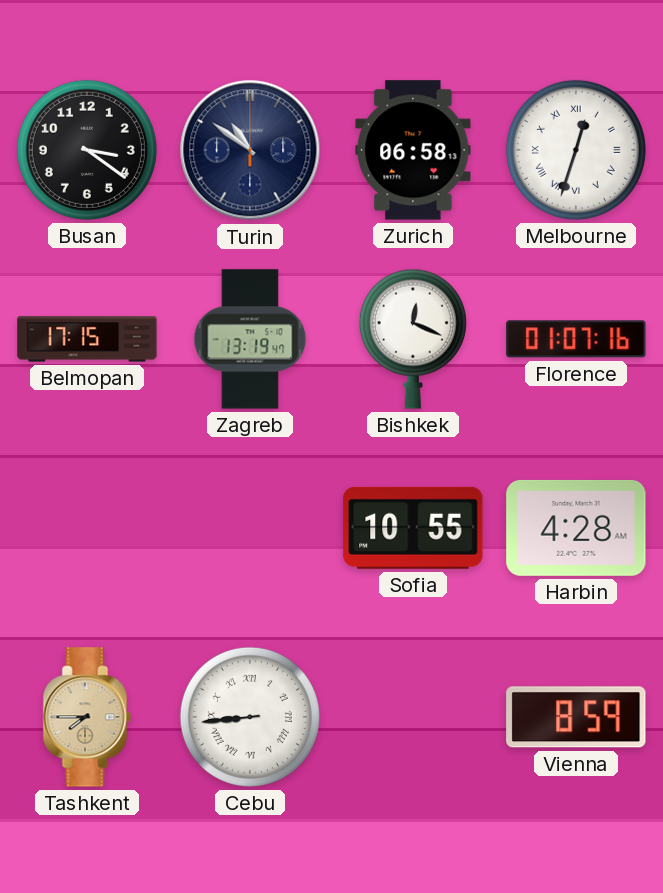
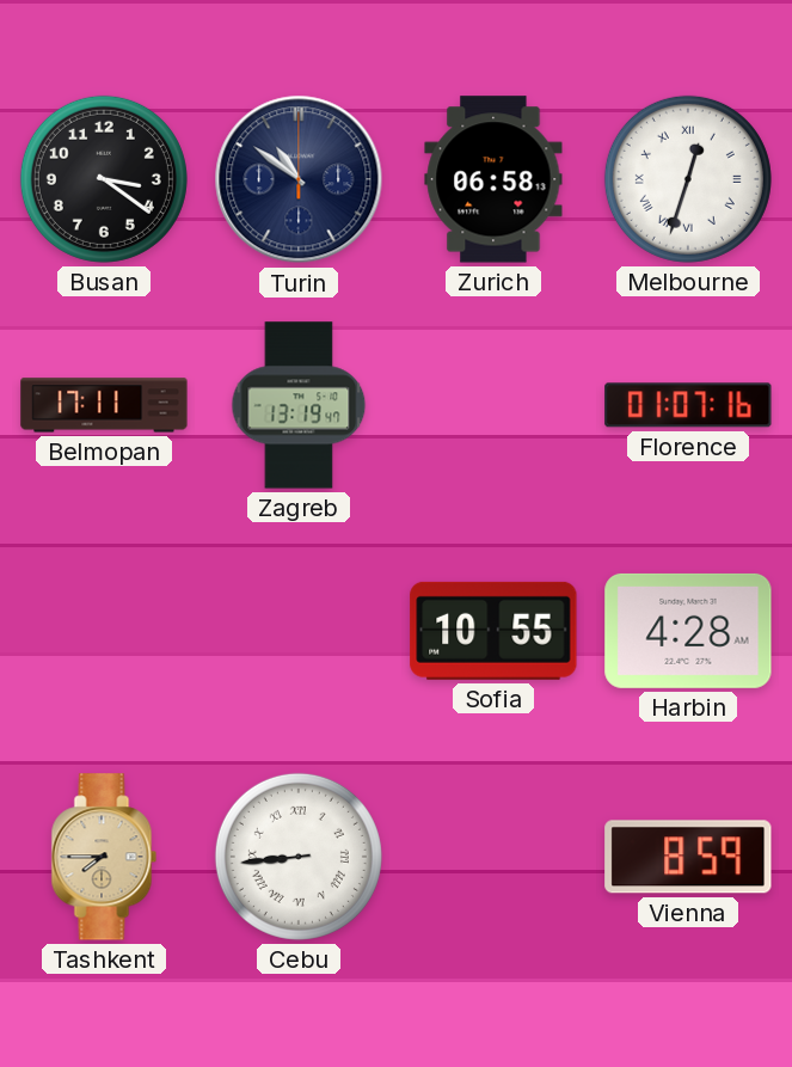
Belmopan: 17:15 -> 17:11 (104, 405)
Bishkek: 12:19 -> none (413, 339)
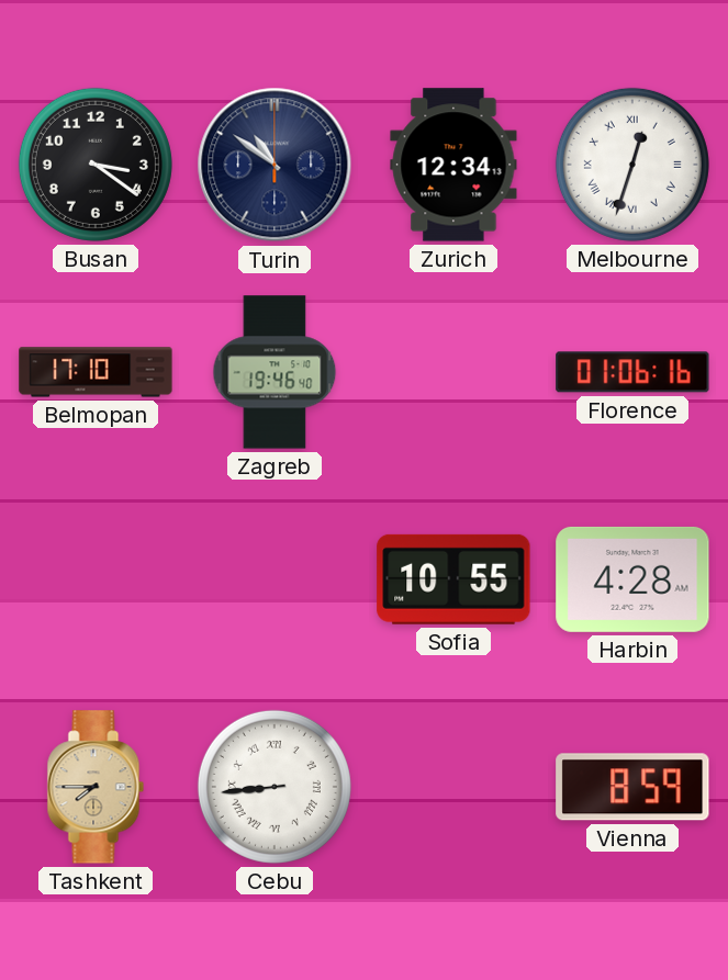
Zurich: 06:58 -> 12:34 (453, 165)
Belmopan: 17:11 -> 17:10 (96, 372)
Zagreb: 13:19 -> 19:46 (275, 372)
Florence: 01:07 -> 01:06 (632, 372)
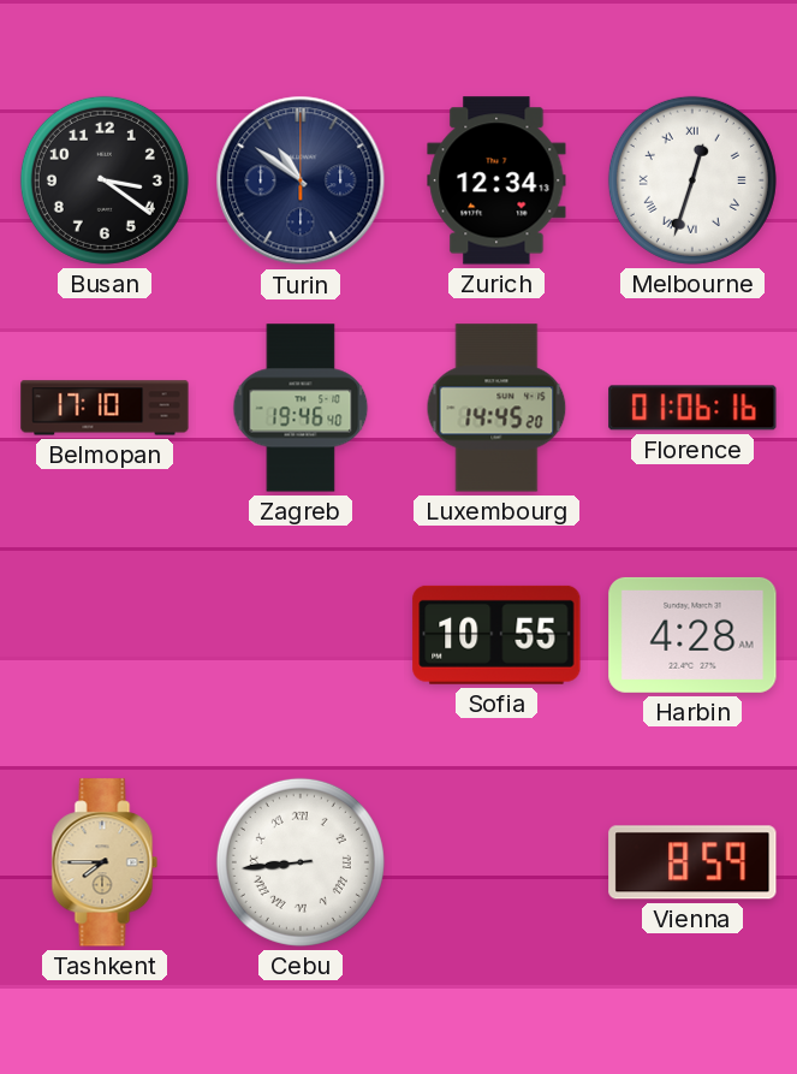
Luxembourg: none -> 14:45 (496, 408)
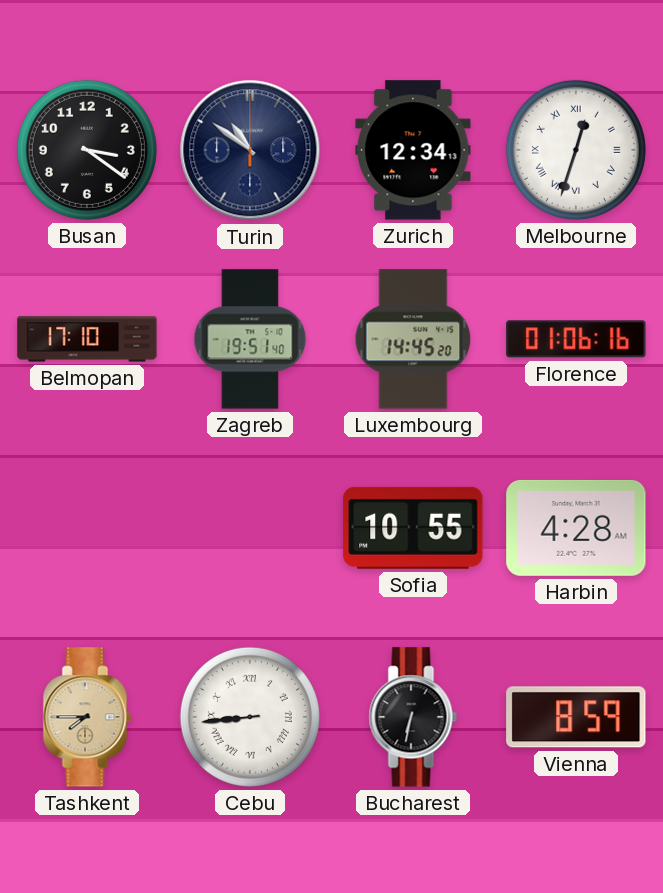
Zagreb: 19:46 -> 19:51 (250, 339)
Bucharest: none -> 6:32 (413, 717)
